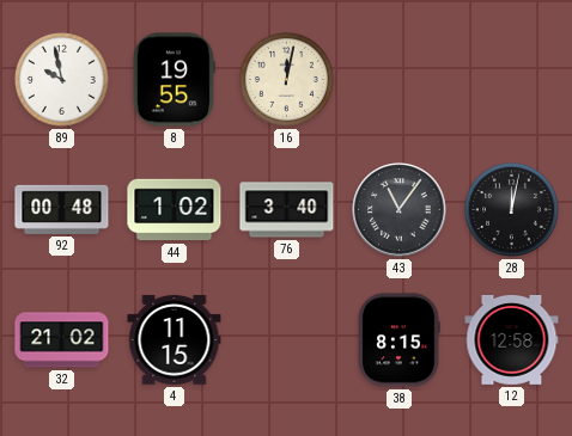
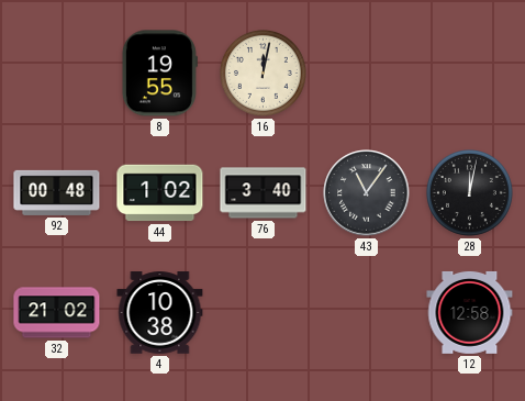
89: 9:58 -> none (61, 79)
4: 11:15 -> 10:38 (160, 313)
38: 8:15 -> none (398, 340)
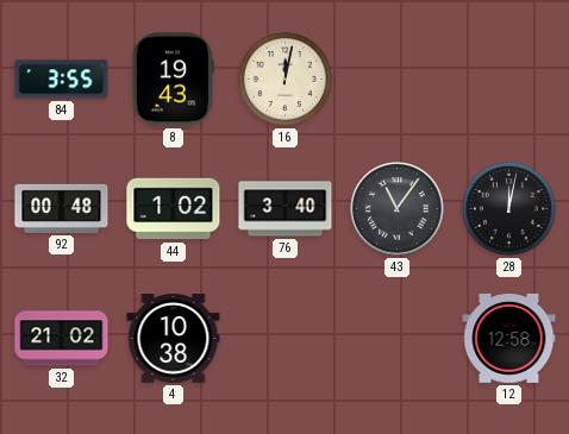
84: none -> 3:55 (62, 80)
8: 19:55 -> 19:43 (173, 80)
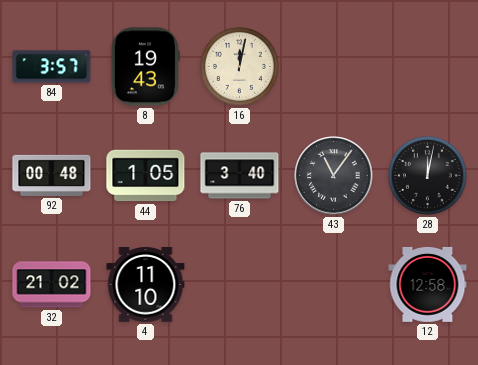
84: 3:55 -> 3:57 (52, 67)
44: 1:02 -> 1:05 (146, 176)
4: 10:38 -> 11:10 (146, 285)
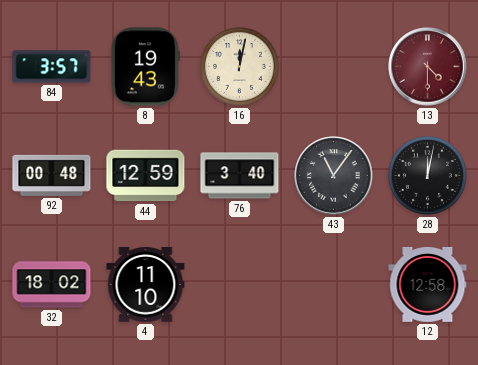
13: none -> 4:30 (428, 67)
44: 1:05 -> 12:59 (146, 176)
32: 21:02 -> 18:02 (52, 285)
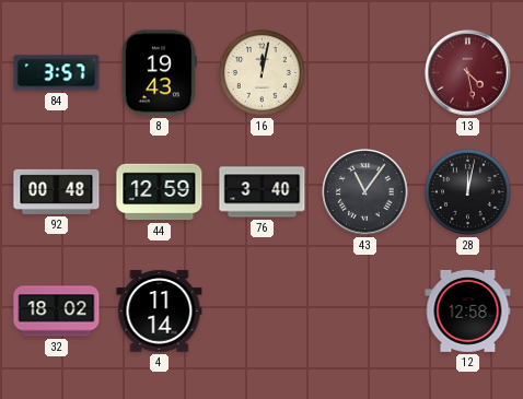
13: 4:30 -> 4:28 (468, 73)
4: 11:10 -> 11:14 (160, 312)
